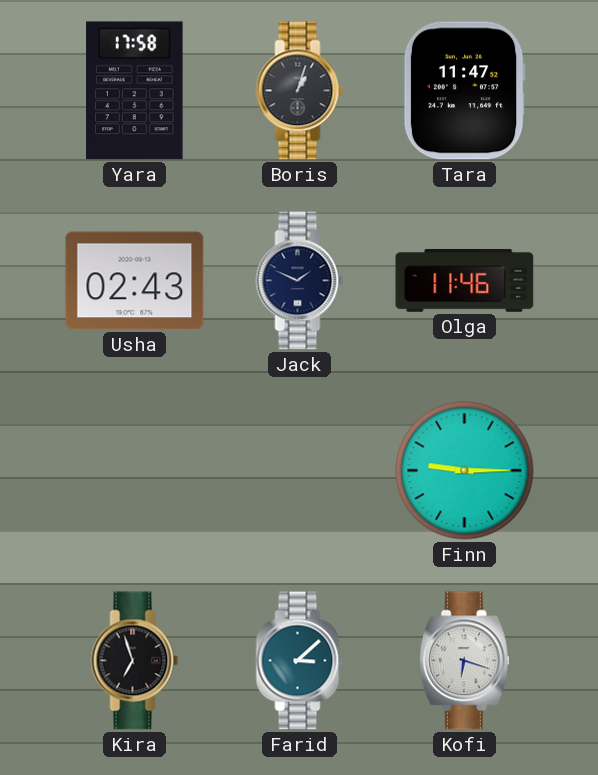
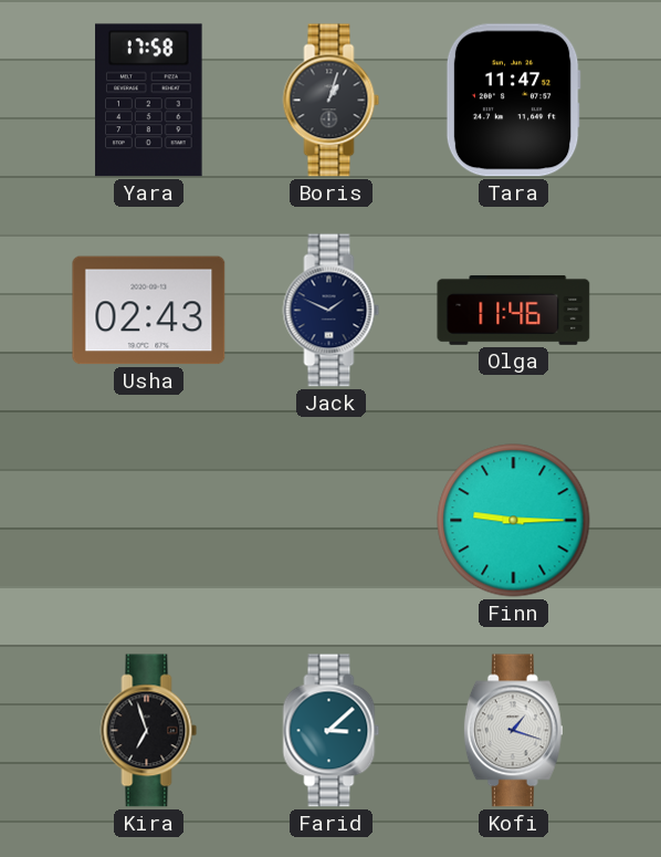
Kofi: 6:18 -> 1:18 (513, 731)
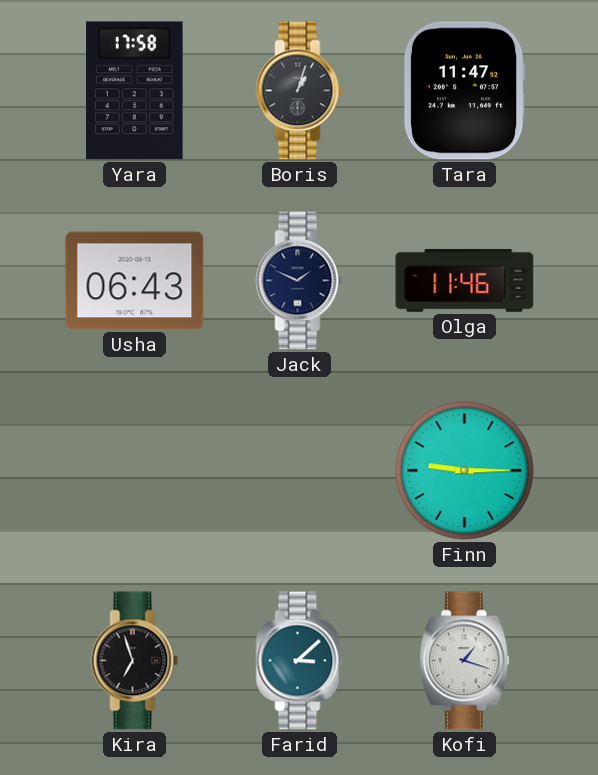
Usha: 02:43 -> 06:43 (135, 281)
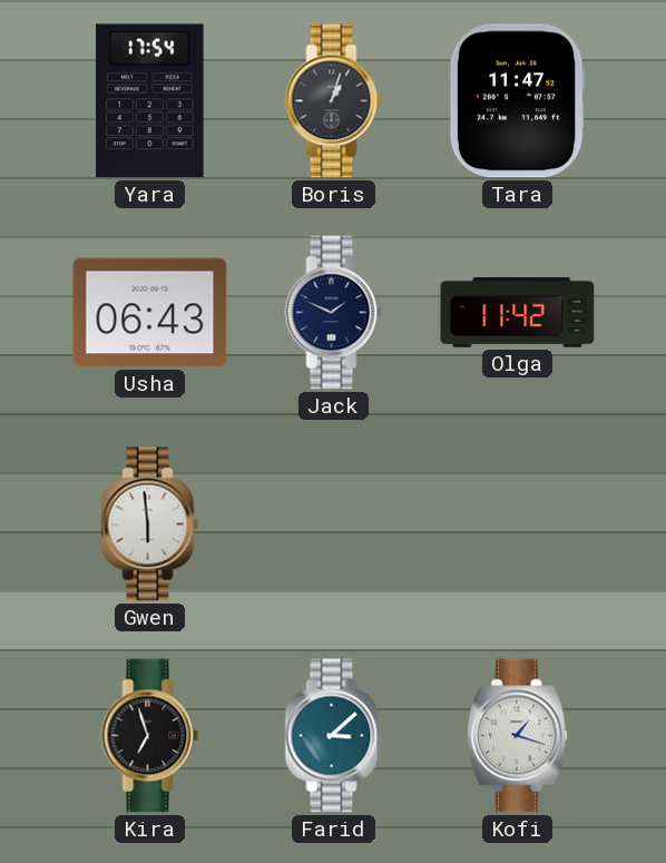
Yara: 17:58 -> 17:54 (150, 101)
Olga: 11:46 -> 11:42 (518, 312)
Gwen: none -> 5:59 (150, 524)
Finn: 9:15 -> none (465, 471)
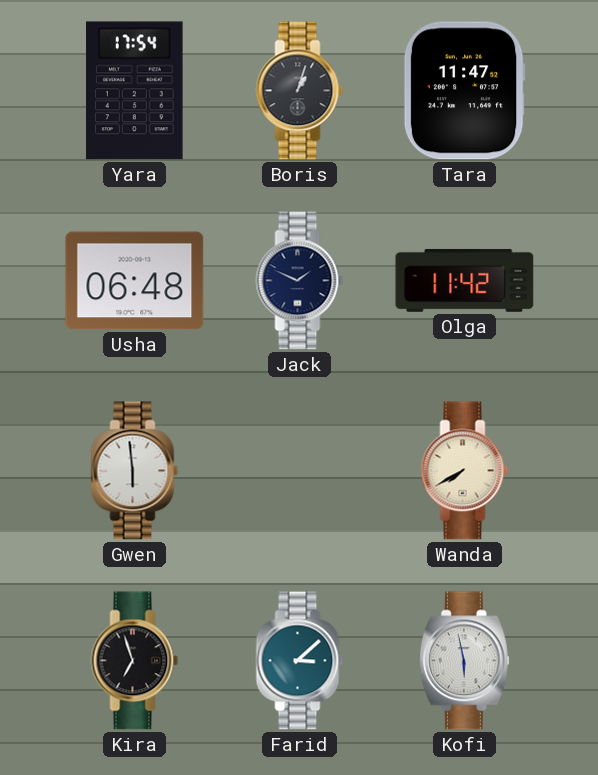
Usha: 06:43 -> 06:48 (135, 281)
Wanda: none -> 7:40 (465, 471)
Kofi: 1:18 -> 5:58 (464, 661)
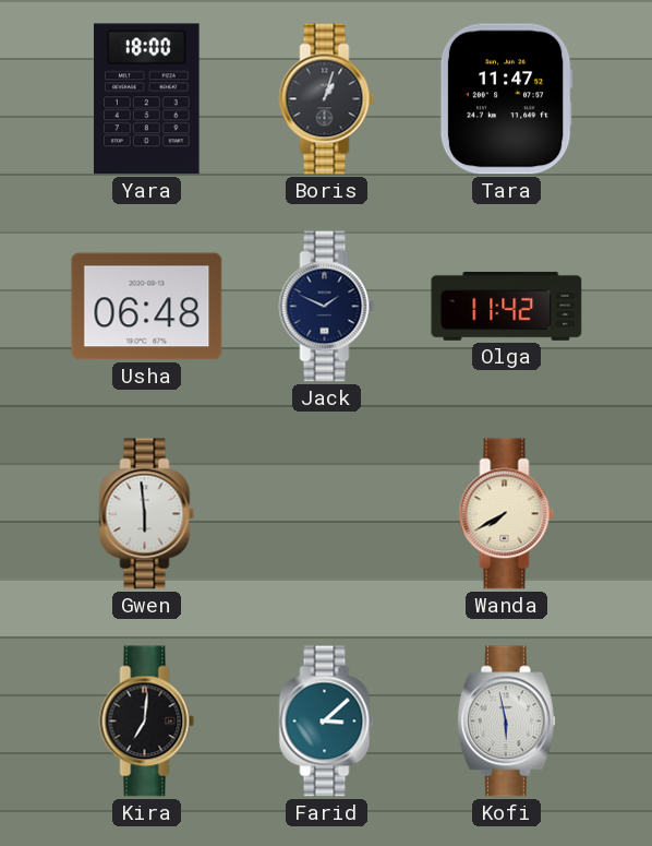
Yara: 17:54 -> 18:00 (147, 99)
Kira: 6:57 -> 7:01 (147, 722)
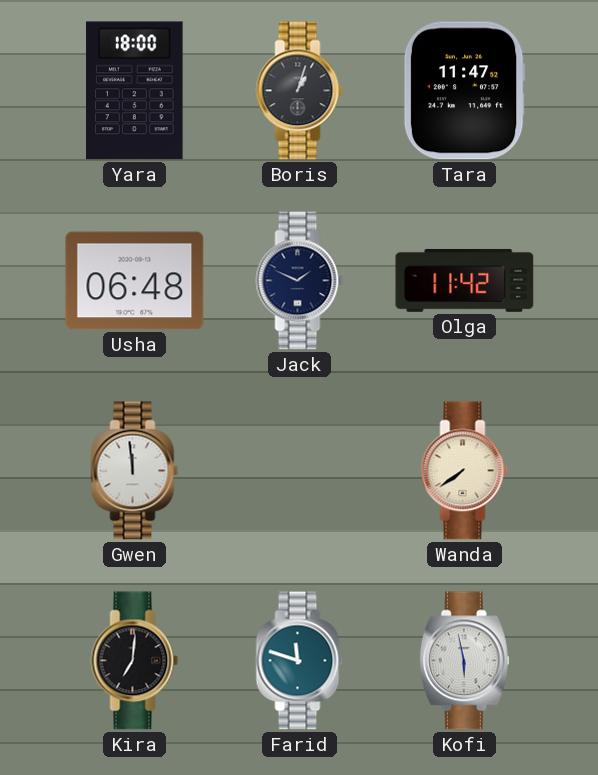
Gwen: 5:59 -> 11:59 (135, 471)
Wanda: 7:40 -> 7:39 (465, 471)
Farid: 3:08 -> 11:48 (300, 661)
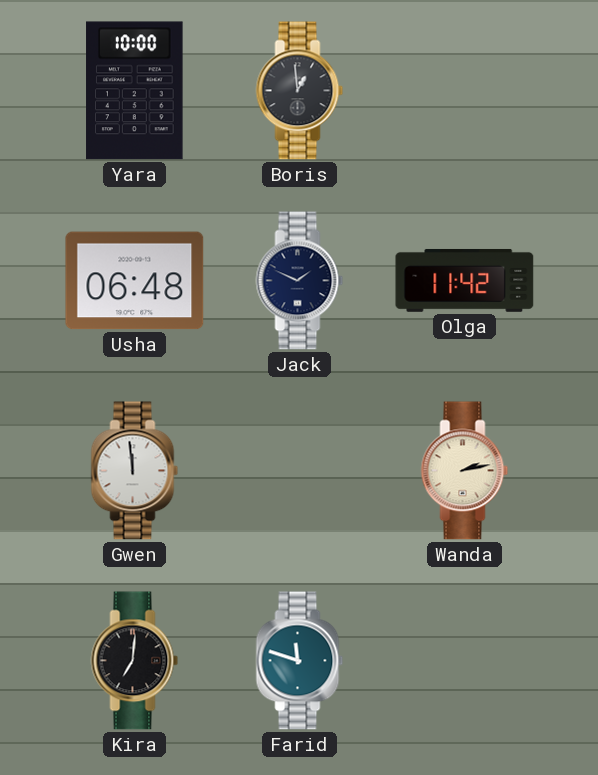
Yara: 18:00 -> 10:00 (135, 91)
Boris: 1:03 -> 12:59 (300, 91)
Tara: 11:47 -> none (464, 91)
Wanda: 7:39 -> 2:13 (465, 471)
Kofi: 5:58 -> none (464, 661)
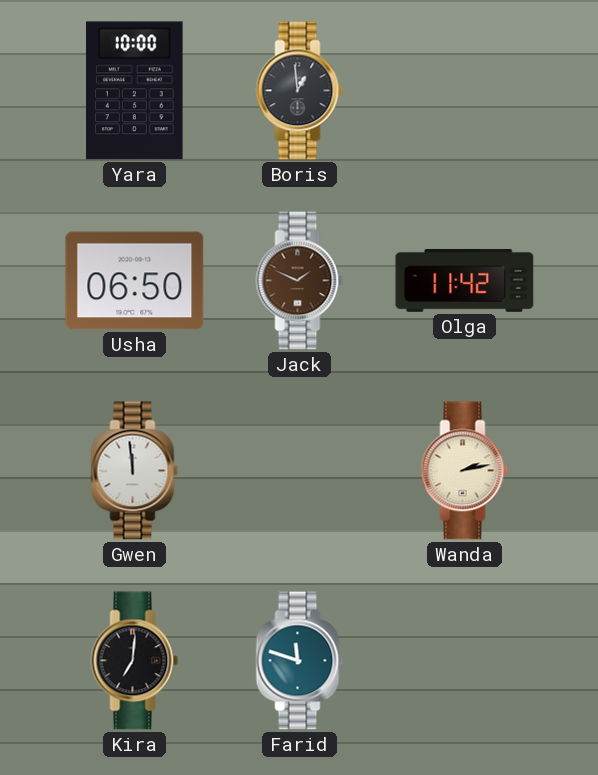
Usha: 06:48 -> 06:50 (135, 281)
Jack dial: navy -> brown (300, 281)
